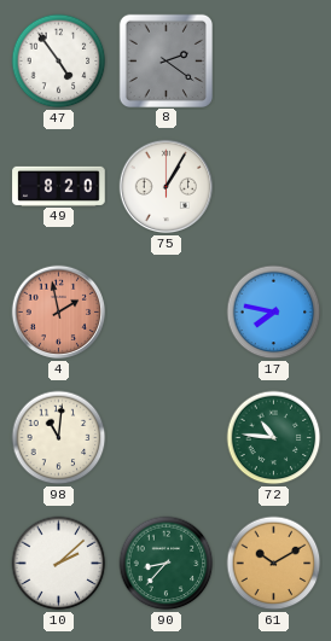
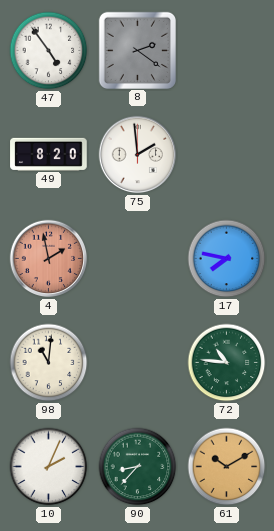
75: 1:05 -> 1:59 (138, 155)
10: 2:08 -> 2:04 (49, 467)
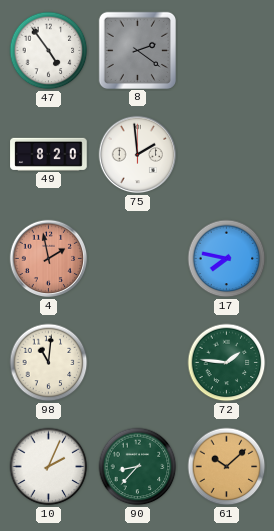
72: 10:46 -> 1:46 (227, 363)
61: 10:10 -> 10:08 (227, 467)
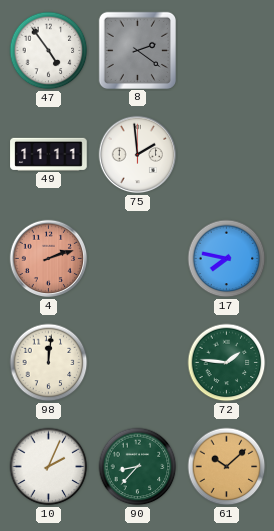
49: 8:20 -> 11:11 (49, 154)
4: 1:58 -> 2:12 (49, 259)
98: 11:01 -> 12:01 (49, 363)
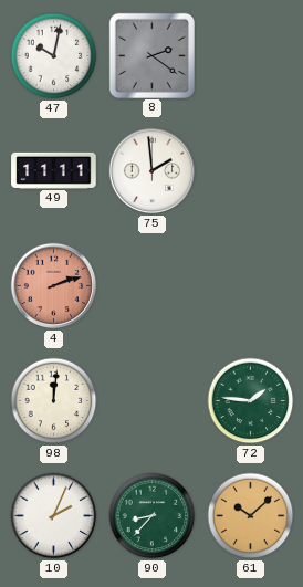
47: 4:54 -> 10:02 (54, 56)
17: 7:47 -> none (227, 259)
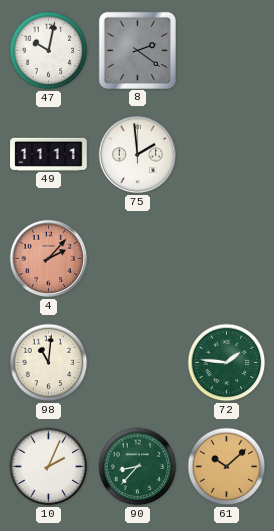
4: 2:12 -> 2:07 (49, 259)
98: 12:01 -> 11:01 (49, 363)
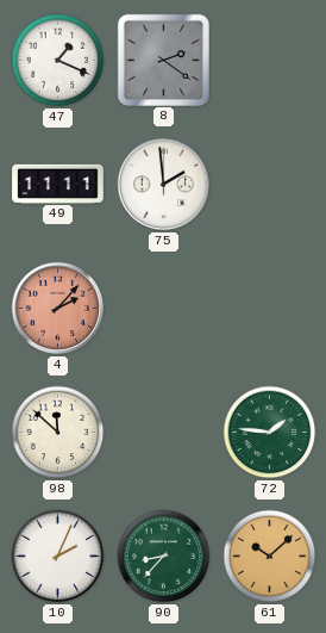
47: 10:02 -> 1:19 (58, 61)
98: 11:01 -> 11:52 (58, 433)
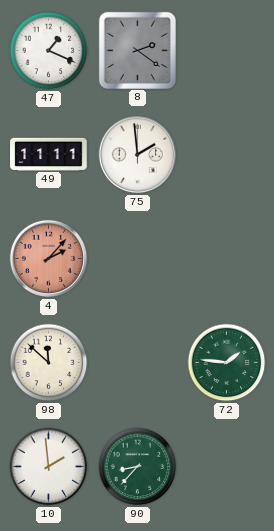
10: 2:04 -> 1:59 (49, 467)
61: 10:08 -> none (270, 557)
